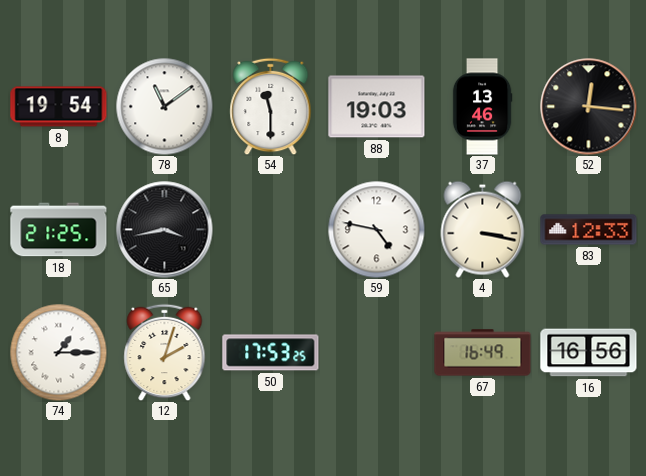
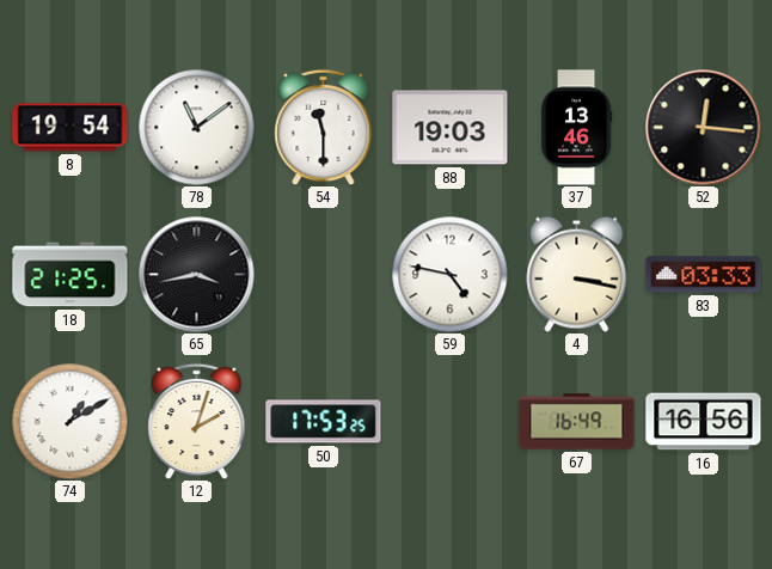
83: 12:33 -> 03:33 (704, 275)
74: 1:15 -> 1:10 (69, 421)
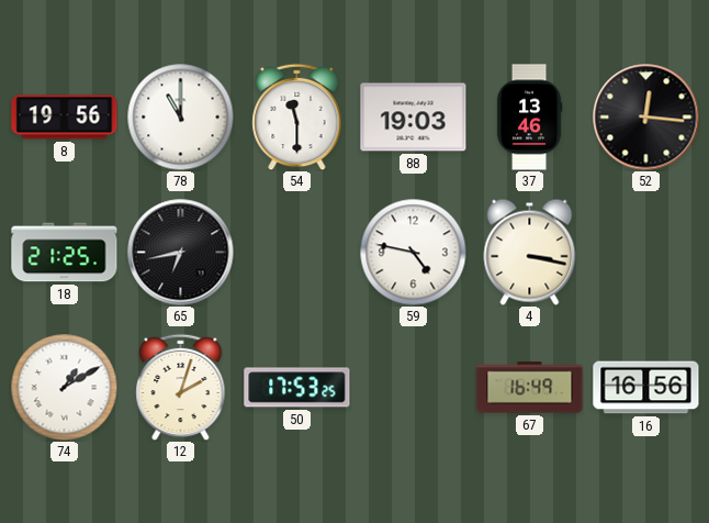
8: 19:54 -> 19:56 (65, 118)
78: 11:09 -> 11:00 (180, 116)
65: 3:43 -> 6:43 (181, 253)
83: 03:33 -> none (704, 275)
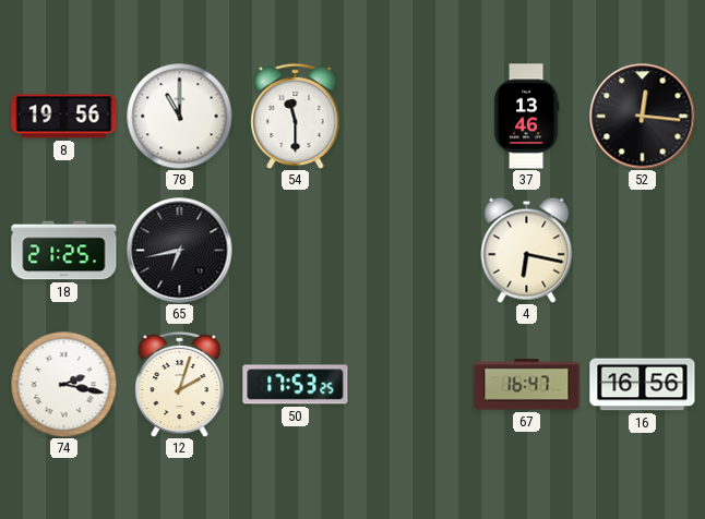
88: 19:03 -> none (414, 118)
59: 4:47 -> none (413, 252)
4: 3:17 -> 6:17 (527, 250)
74: 1:10 -> 2:17 (63, 384)
67: 16:49 -> 16:47 (527, 385)
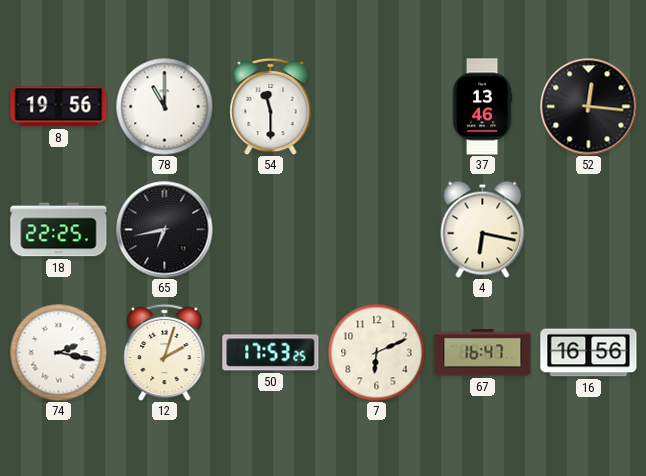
18: 21:25 -> 22:25 (59, 230)
7: none -> 6:11 (376, 352)
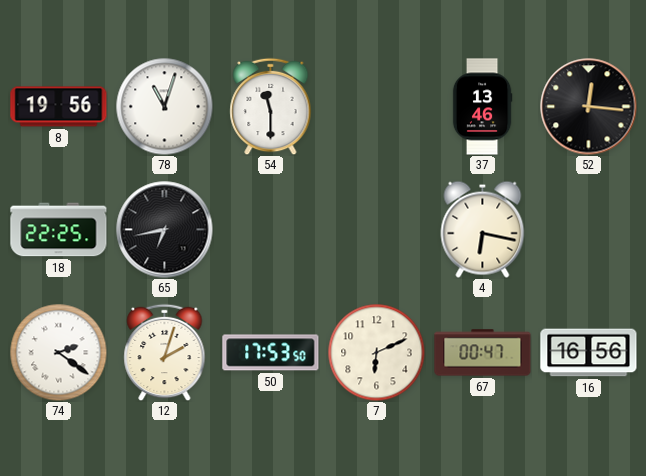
78: 11:00 -> 11:03 (164, 106)
74: 2:17 -> 2:21 (58, 352)
50: 17:53:25 -> 17:53:50 (271, 353)
67: 16:47 -> 00:47 (483, 353)
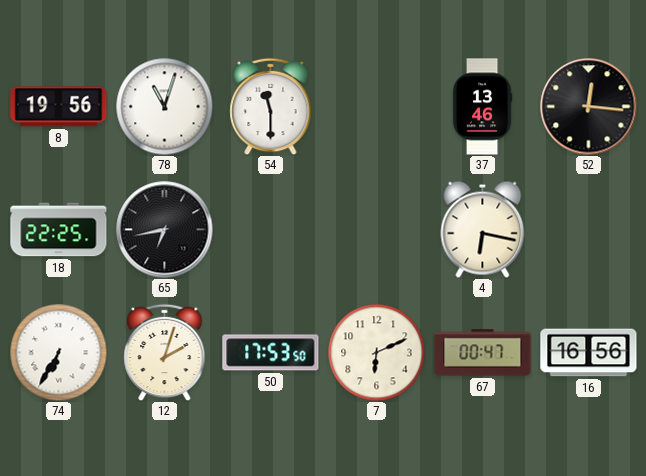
74: 2:21 -> 6:35 (58, 352)
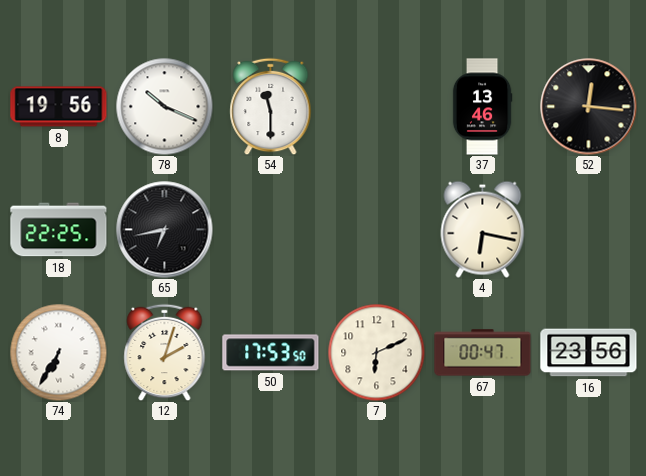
78: 11:03 -> 10:19 (164, 106)
16: 16:56 -> 23:56 (589, 353)
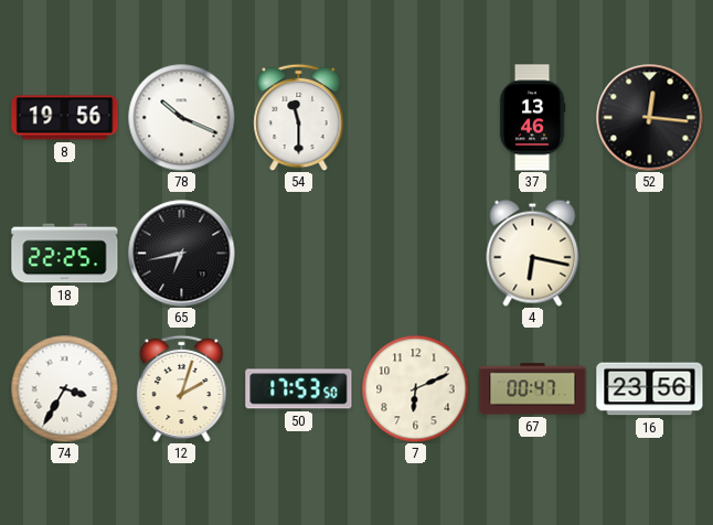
74: 6:35 -> 3:35 (64, 388)
